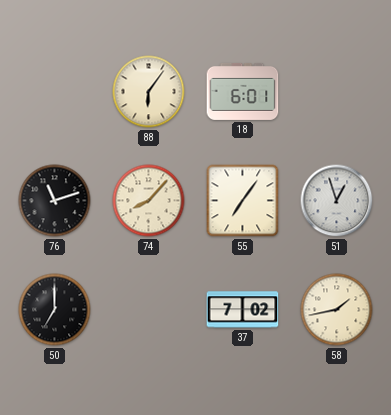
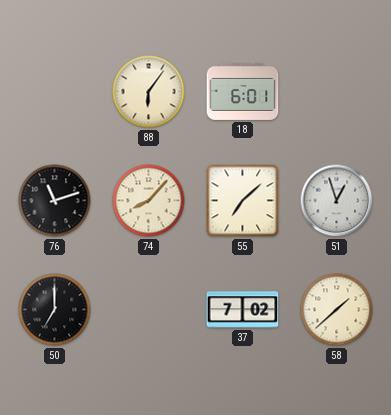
55: 7:06 -> 7:08 (243, 201)
58: 1:43 -> 1:38 (337, 310)
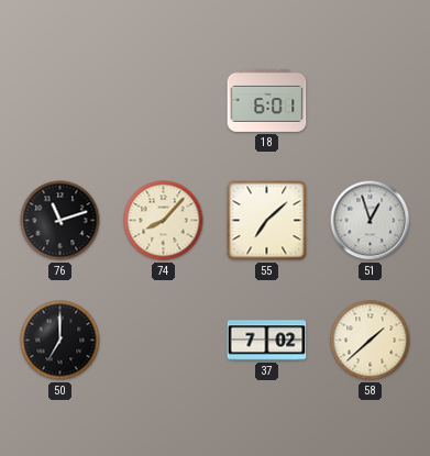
88: 6:06 -> none (149, 92)
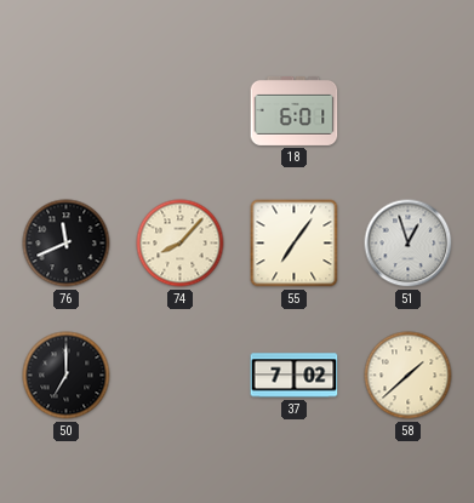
76: 11:12 -> 11:41 (67, 244)
55: 7:08 -> 7:06 (295, 244)
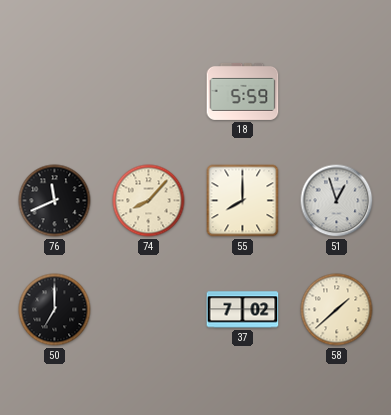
18: 6:01 -> 5:59 (243, 91)
55: 7:06 -> 8:00 (243, 201)
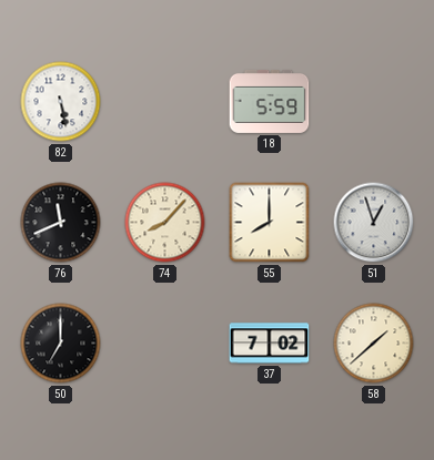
82: none -> 5:28 (61, 102)
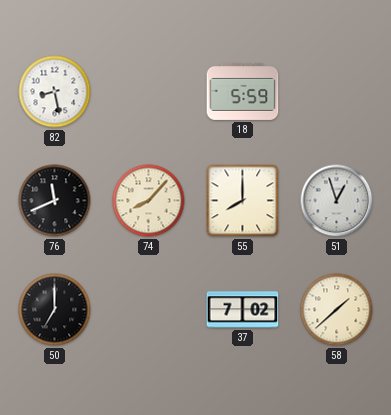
82: 5:28 -> 8:28 (55, 92)
